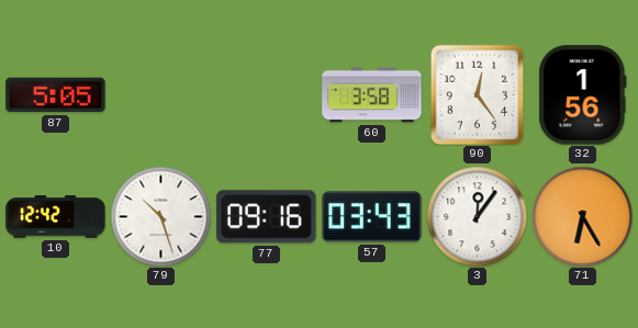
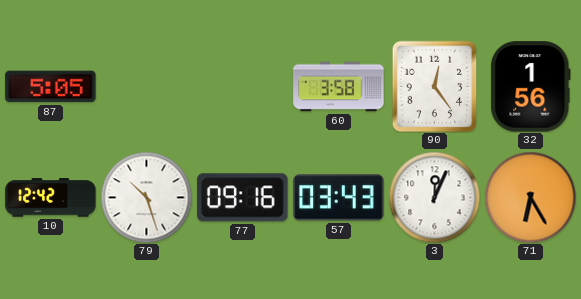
3: 12:06 -> 12:04 (434, 197)
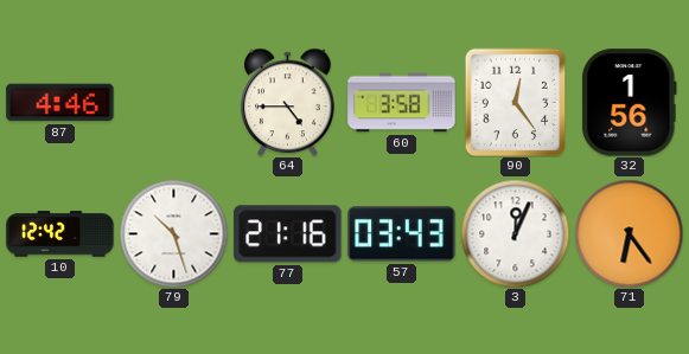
87: 5:05 -> 4:46 (60, 103)
64: none -> 4:45 (288, 102)
77: 09:16 -> 21:16 (288, 234)
71: 6:25 -> 6:24 (629, 233)
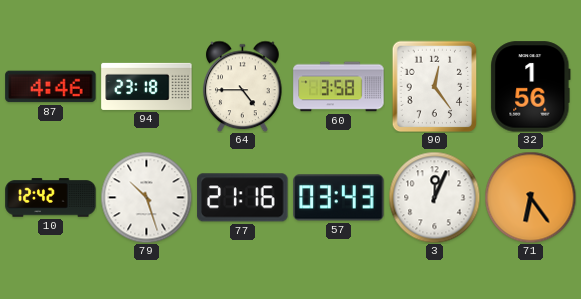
94: none -> 23:18 (147, 86)
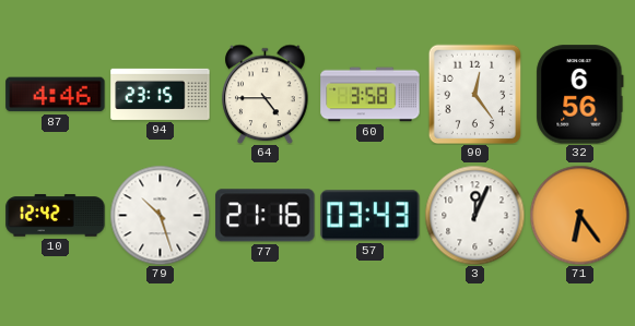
94: 23:18 -> 23:15 (161, 94)
32: 1:56 -> 6:56 (580, 95)
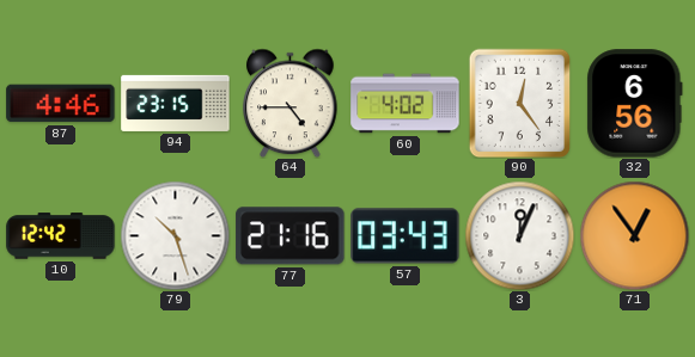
60: 3:58 -> 4:02 (406, 104)
71: 6:24 -> 12:54 (634, 235)
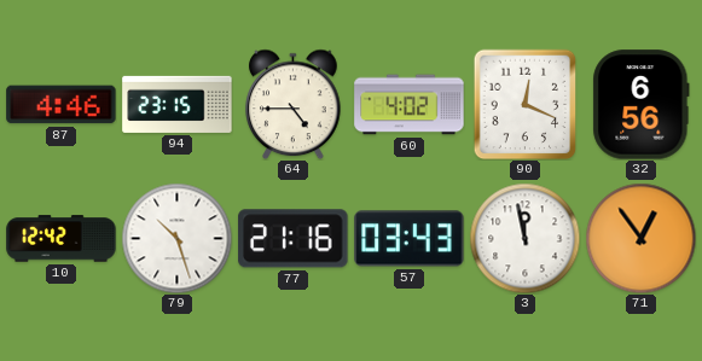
90: 12:24 -> 12:19 (526, 104)
3: 12:04 -> 11:58 (524, 238)
